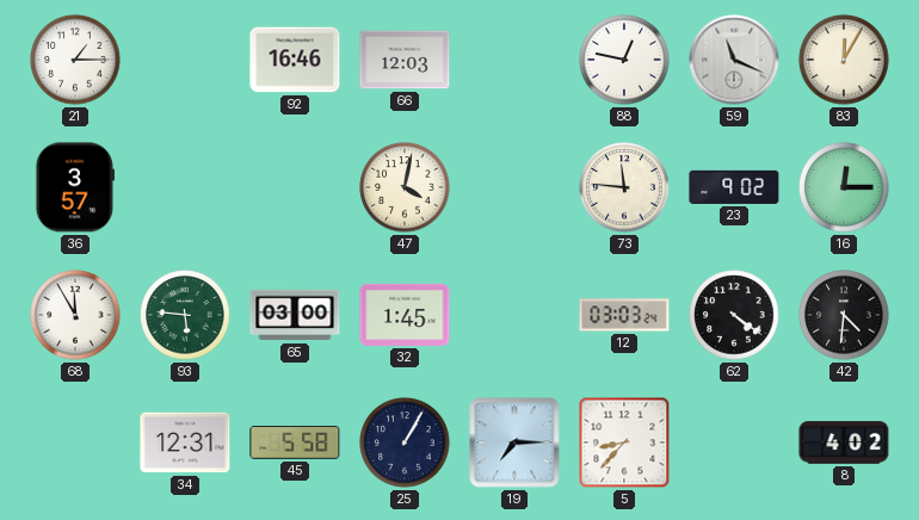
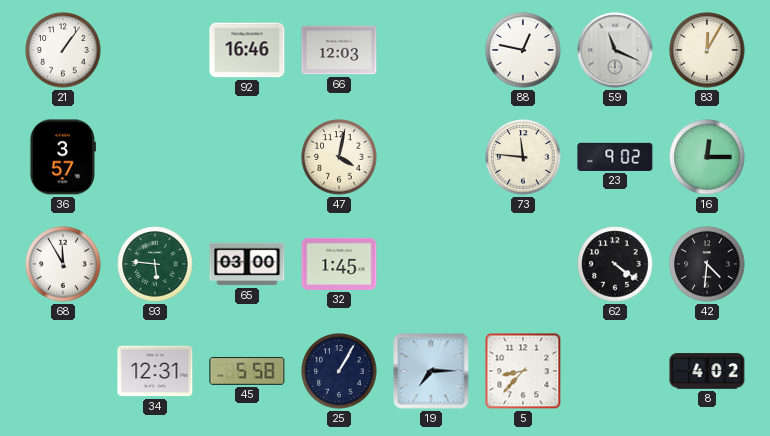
21: 1:15 -> 1:06 (63, 50)
12: 03:03 -> none (624, 315)
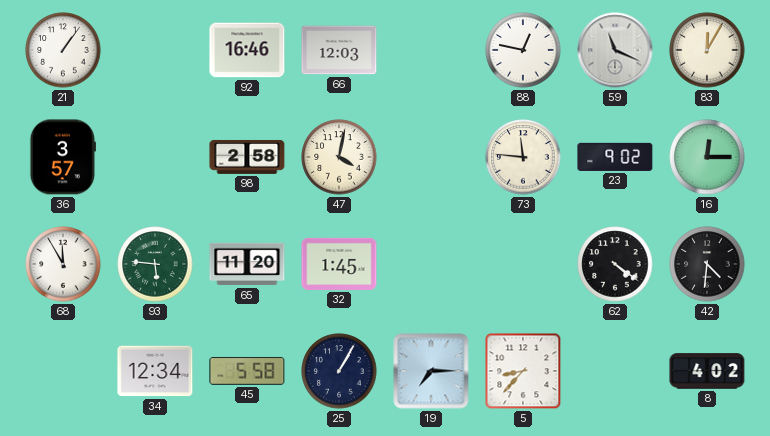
98: none -> 2:58 (247, 157)
65: 03:00 -> 11:20 (247, 264)
34: 12:31 -> 12:34 (155, 371)
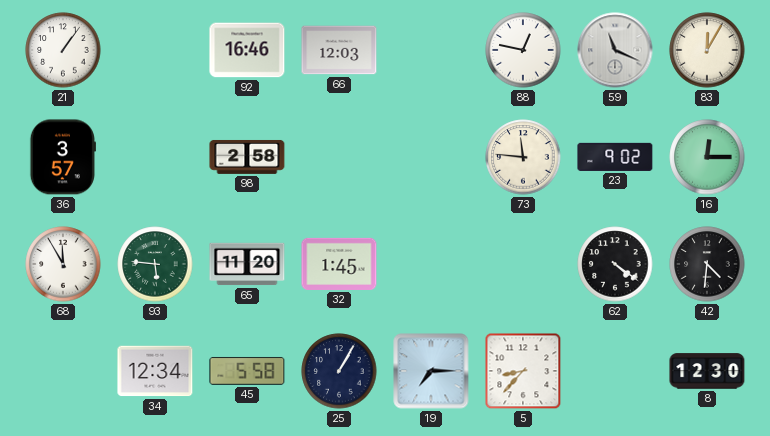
47: 4:02 -> none (339, 157)
8: 4:02 -> 12:30 (707, 371)
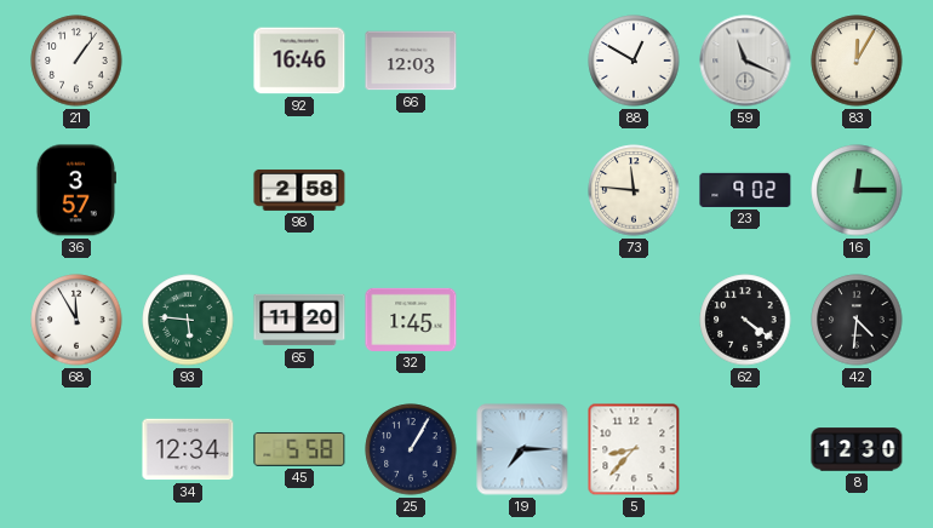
88: 12:47 -> 12:50 (634, 61)
